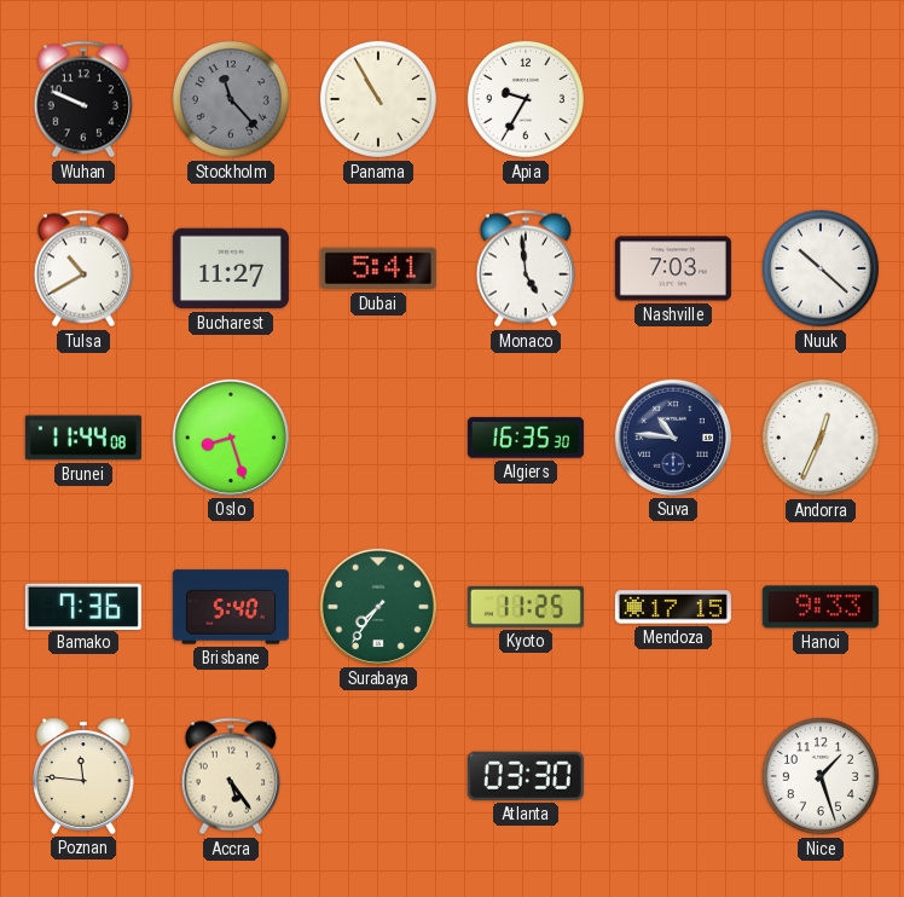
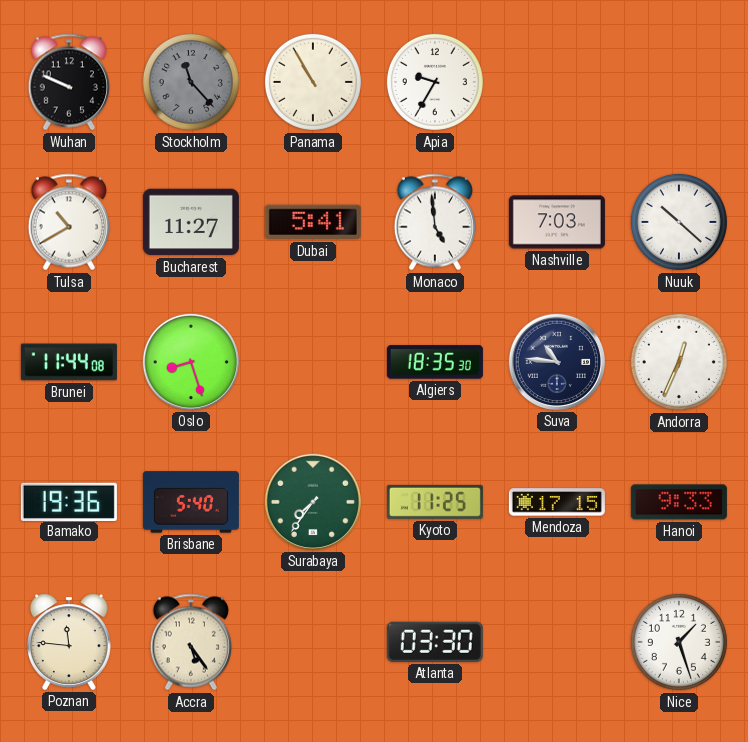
Algiers: 16:35 -> 18:35 (435, 362)
Bamako: 7:36 -> 19:36 (69, 501)
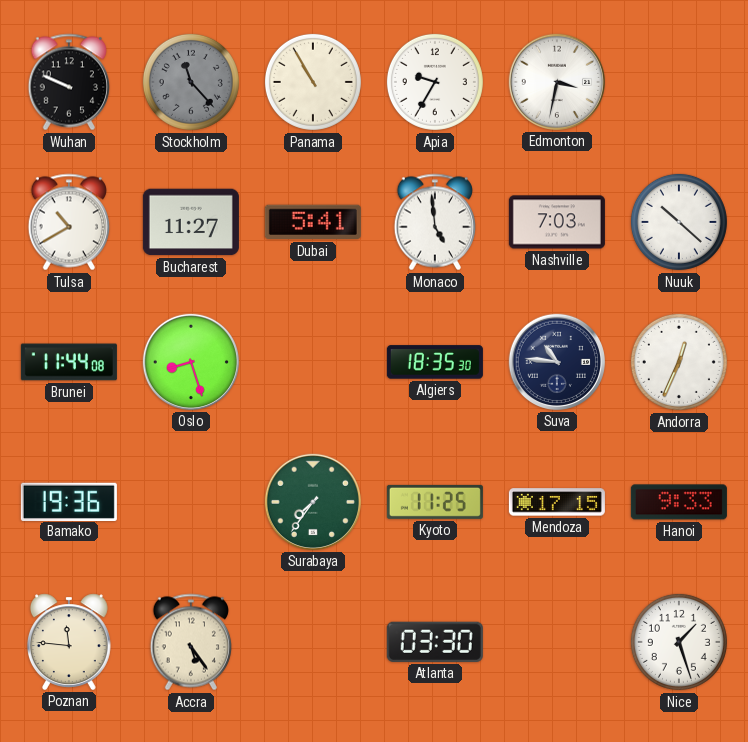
Edmonton: none -> 3:32 (557, 82)
Brisbane: 5:40 -> none (191, 502)
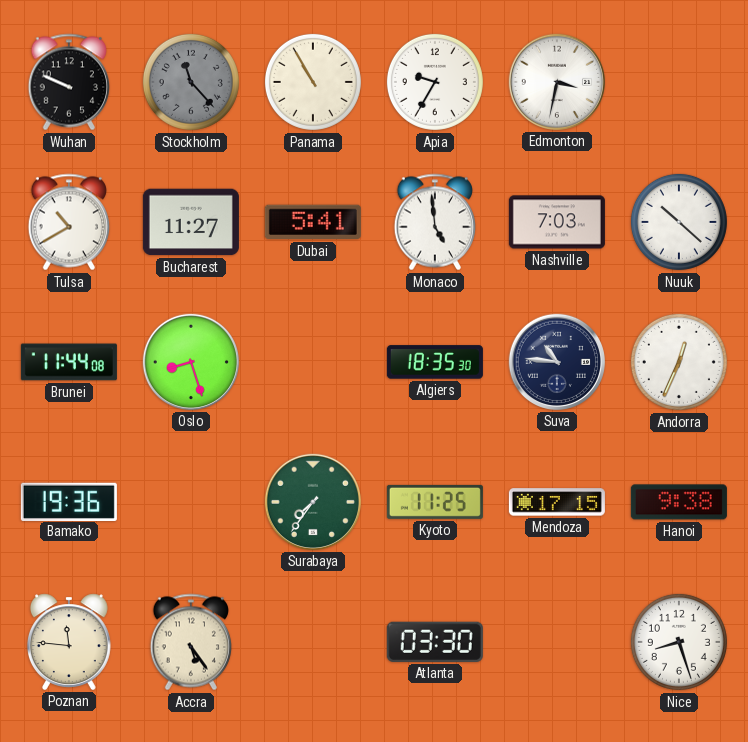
Hanoi: 9:33 -> 9:38 (679, 502)
Nice: 1:27 -> 8:27 (679, 642)
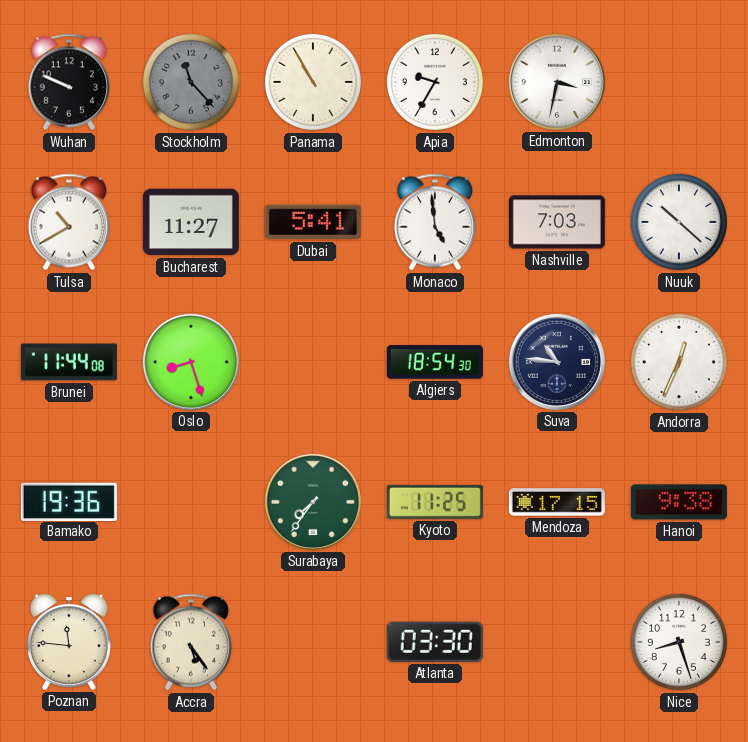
Algiers: 18:35 -> 18:54 (435, 362)
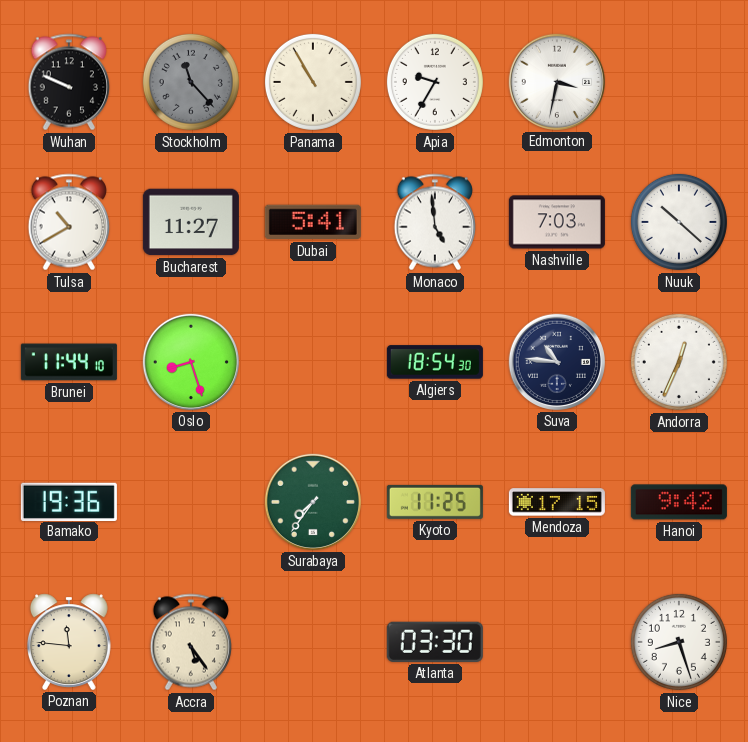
Brunei: 11:44:08 -> 11:44:10 (69, 362)
Hanoi: 9:38 -> 9:42 (679, 502)
